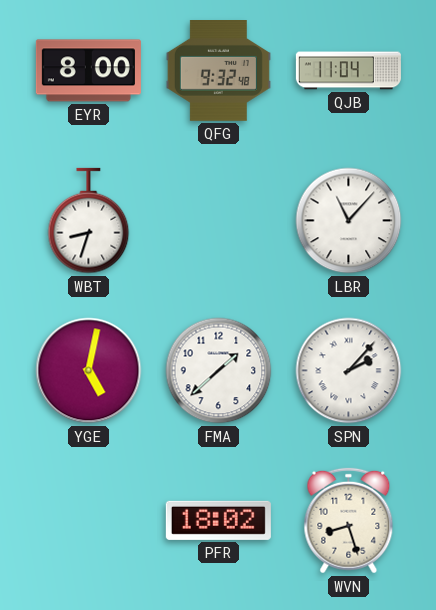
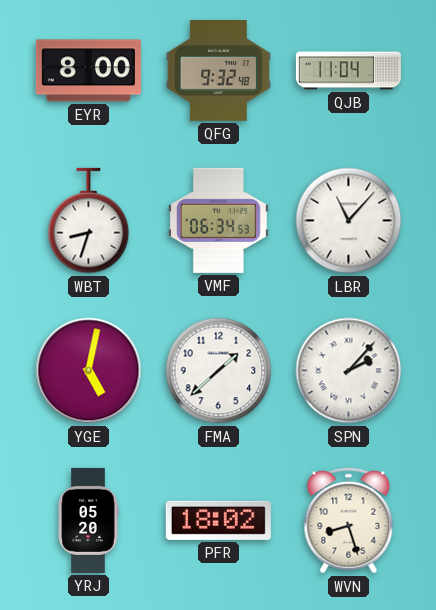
VMF: none -> 06:34 (218, 220)
YRJ: none -> 05:20 (88, 520)
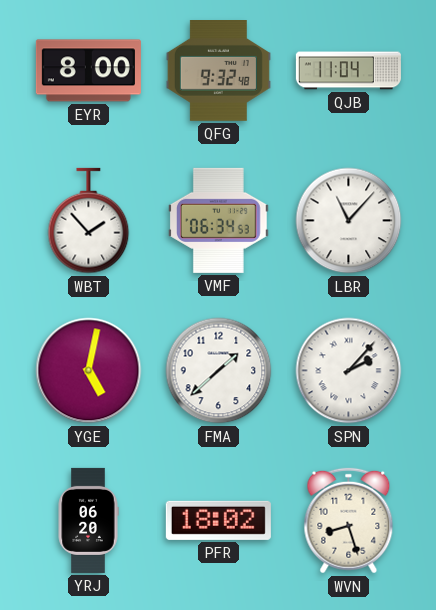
WBT: 8:33 -> 1:53 (89, 221)
YRJ: 05:20 -> 06:20 (88, 520)
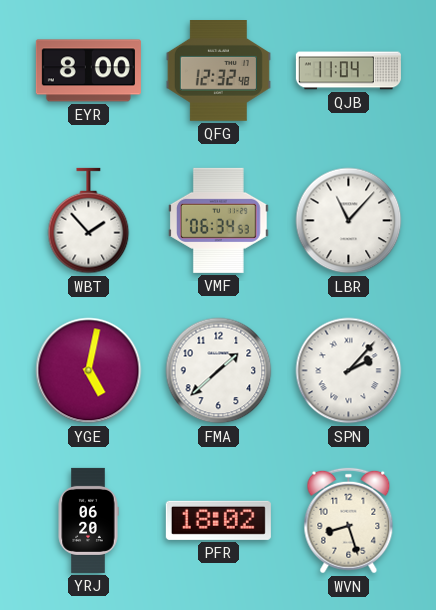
QFG: 9:32 -> 12:32 (218, 71)
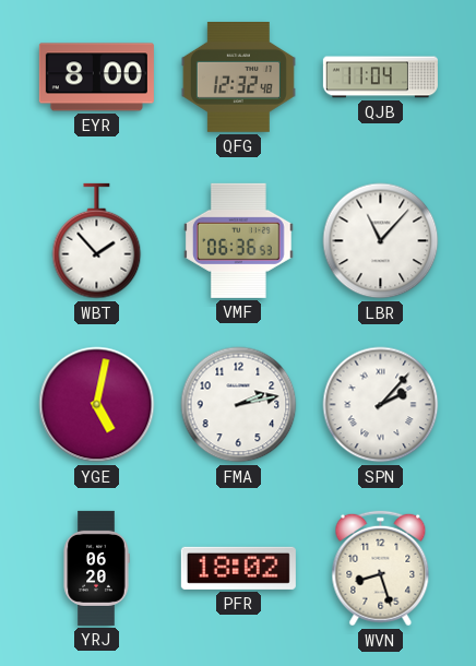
VMF: 06:34 -> 06:36 (238, 240)
FMA: 1:38 -> 2:13 (239, 405)
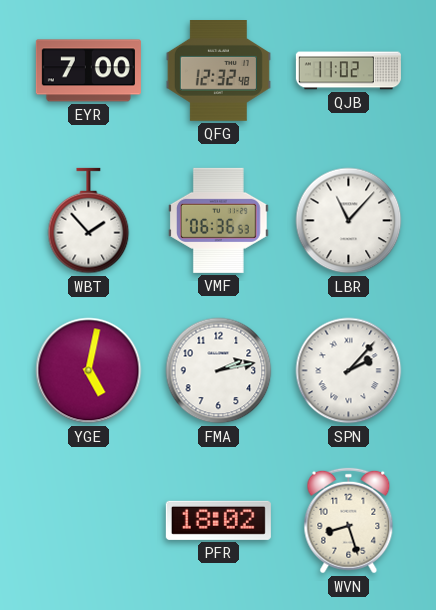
EYR: 8:00 -> 7:00 (88, 71)
QJB: 11:04 -> 11:02 (348, 71)
YRJ: 06:20 -> none (96, 568)
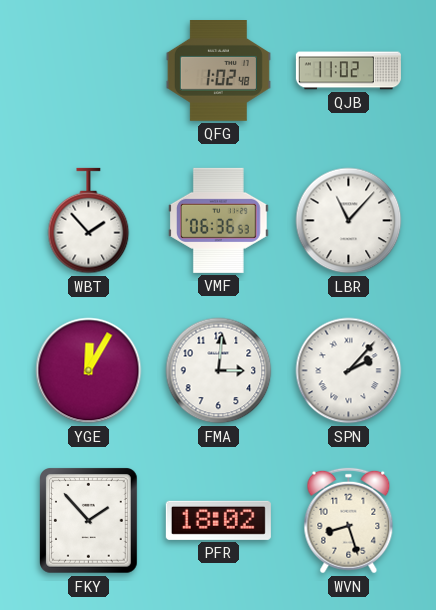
EYR: 7:00 -> none (88, 71)
QFG: 12:32 -> 1:02 (218, 71)
YGE: 5:02 -> 12:05 (89, 371)
FMA: 2:13 -> 3:01 (219, 371)
FKY: none -> 1:53 (89, 521)
